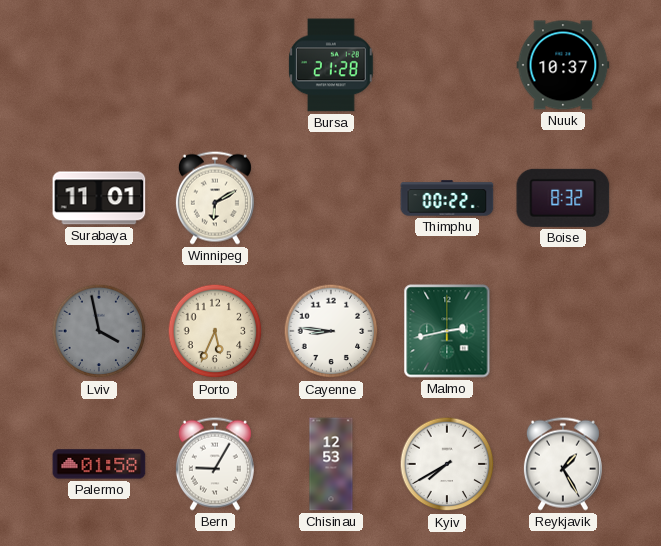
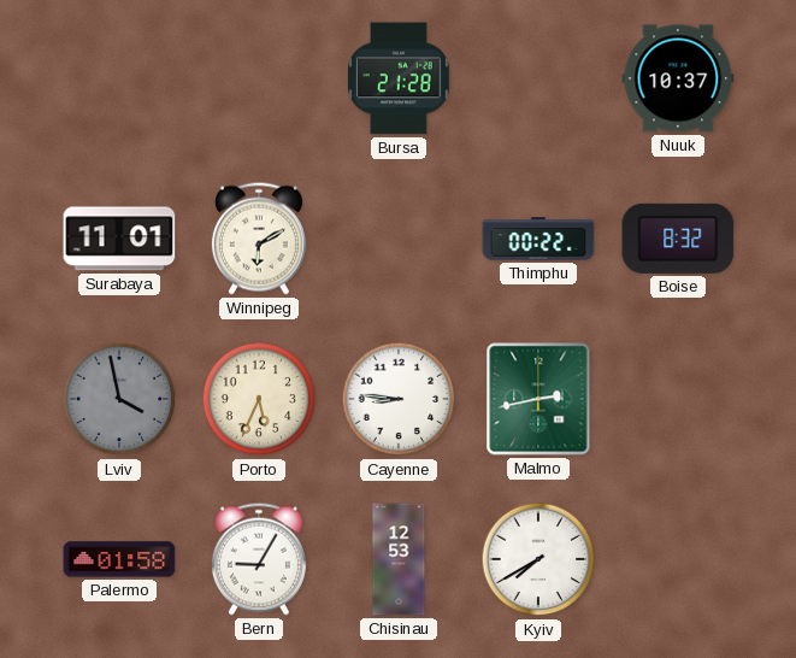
Reykjavik: 1:25 -> none (563, 464)
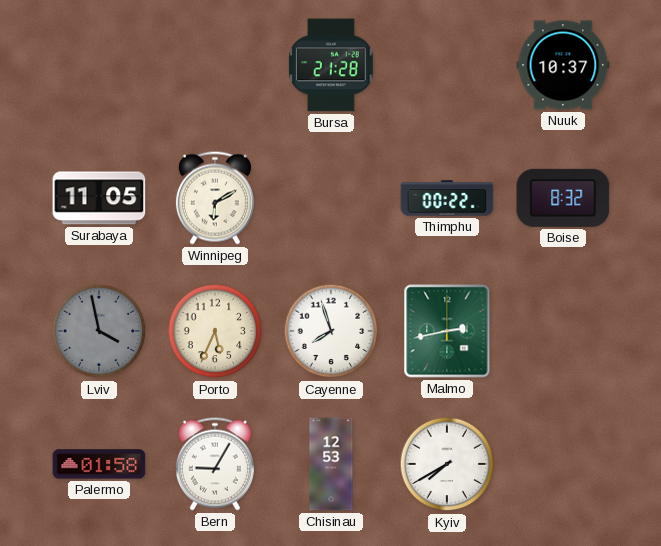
Surabaya: 11:01 -> 11:05 (99, 198)
Cayenne: 8:46 -> 7:57 (331, 331)
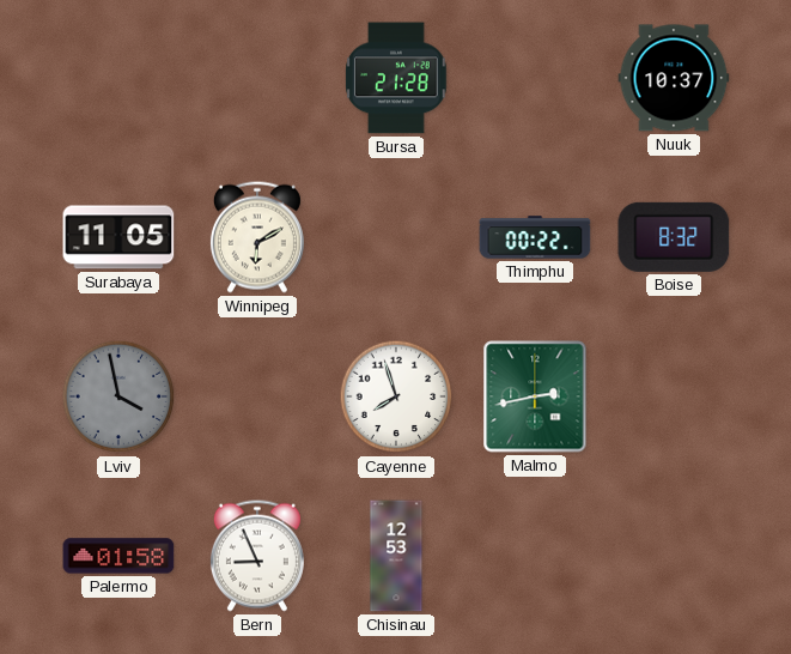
Porto: 5:34 -> none (215, 331)
Bern: 9:05 -> 8:56 (257, 556)
Kyiv: 7:40 -> none (447, 464)
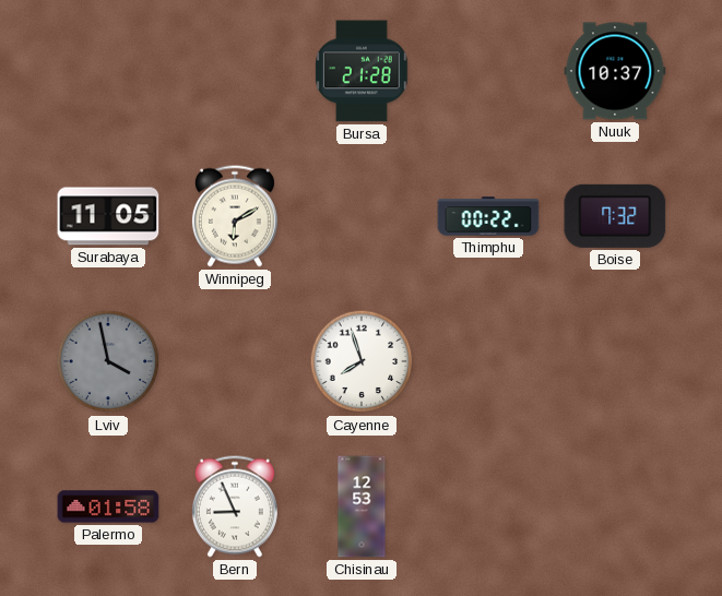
Boise: 8:32 -> 7:32 (615, 216)
Malmo: 2:43 -> none (535, 396)
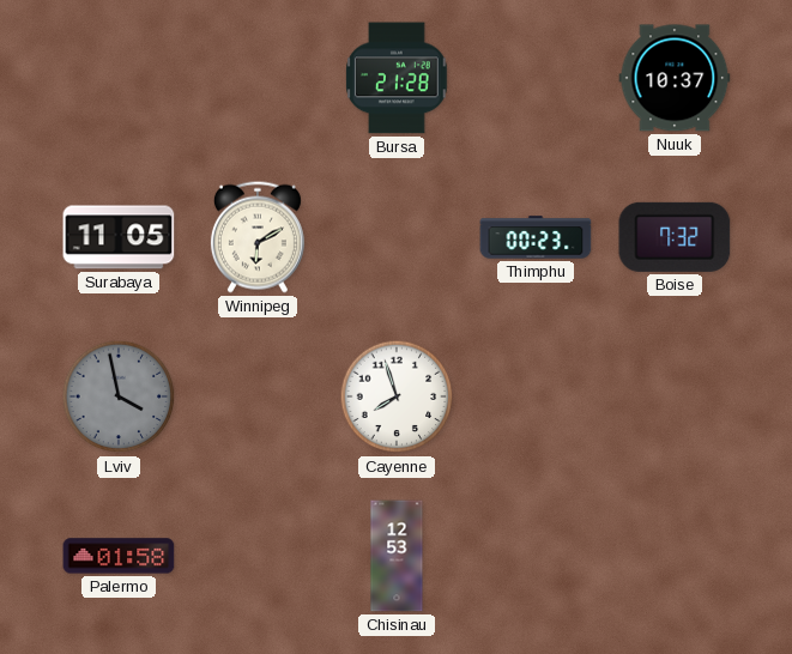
Thimphu: 00:22 -> 00:23 (536, 237)
Bern: 8:56 -> none (235, 506)
